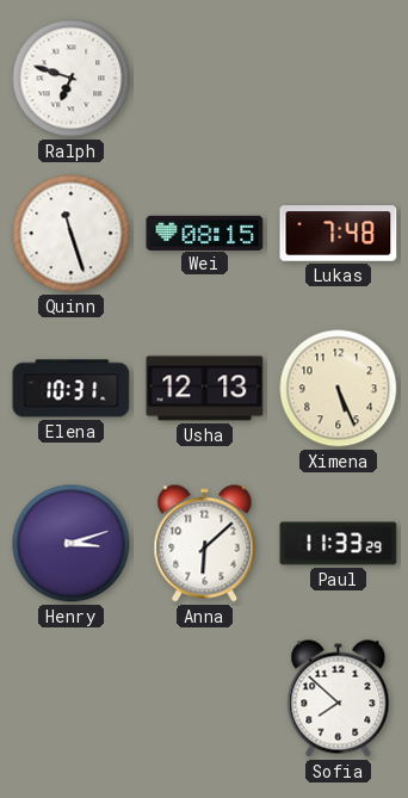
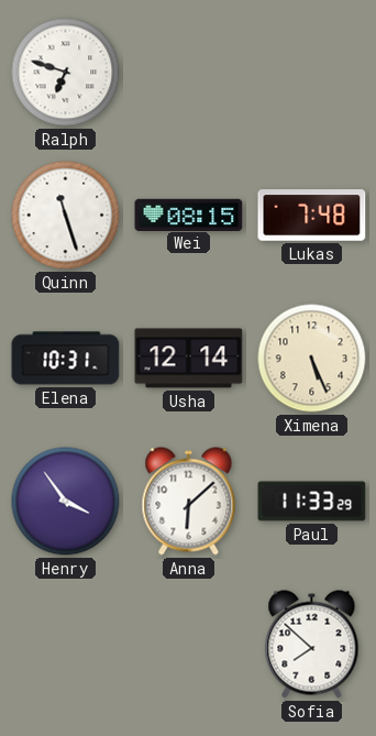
Usha: 12:13 -> 12:14 (189, 359)
Henry: 3:12 -> 3:54 (66, 502)
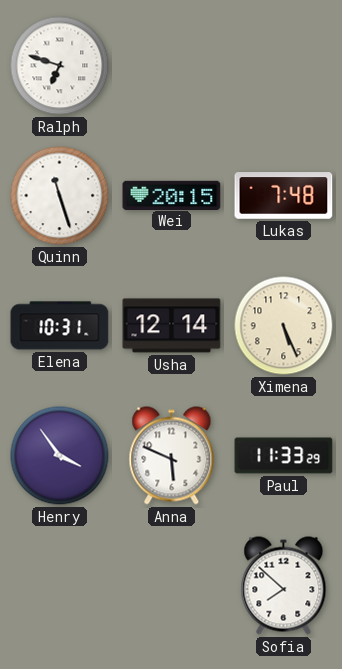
Wei: 08:15 -> 20:15 (172, 195)
Anna: 6:08 -> 5:49 (172, 456)
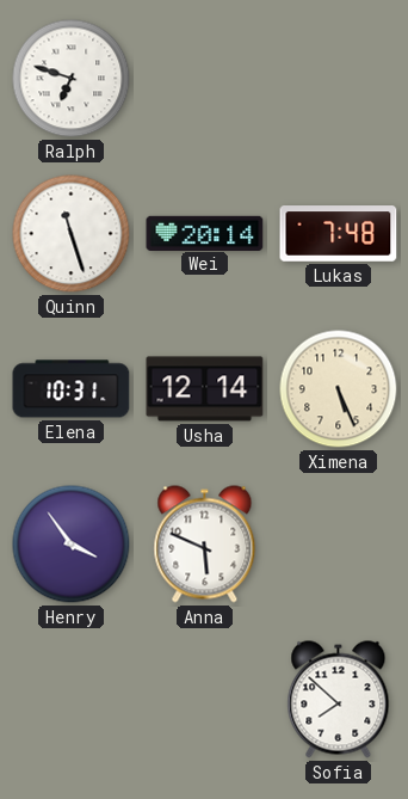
Wei: 20:15 -> 20:14 (205, 233)
Paul: 11:33 -> none (284, 456)
